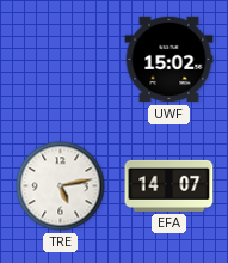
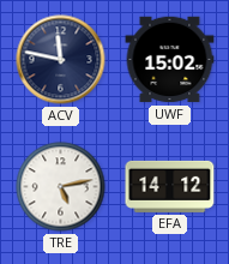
ACV: none -> 11:47 (61, 60)
EFA: 14:07 -> 14:12 (170, 186)
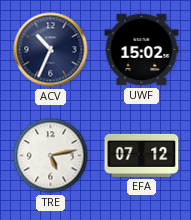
ACV: 11:47 -> 10:34 (51, 50)
EFA: 14:12 -> 07:12 (142, 155)
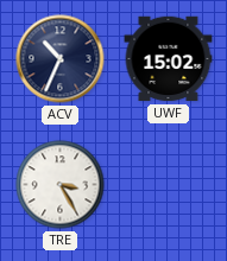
TRE: 5:13 -> 3:25 (61, 185)
EFA: 07:12 -> none (142, 155)
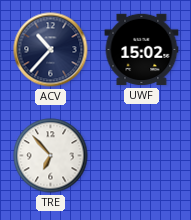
ACV: 10:34 -> 10:37 (51, 50)
TRE: 3:25 -> 6:53 (51, 156)
